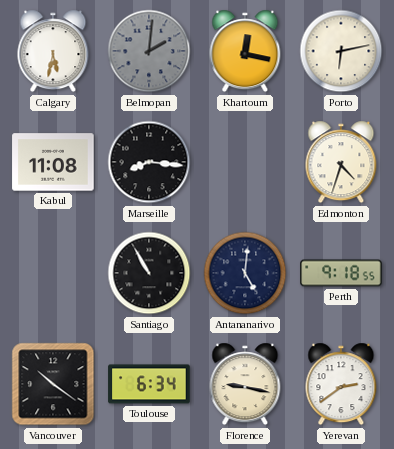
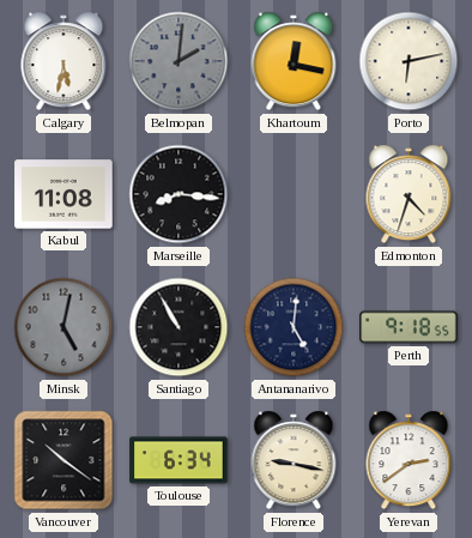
Minsk: none -> 5:02 (63, 327)
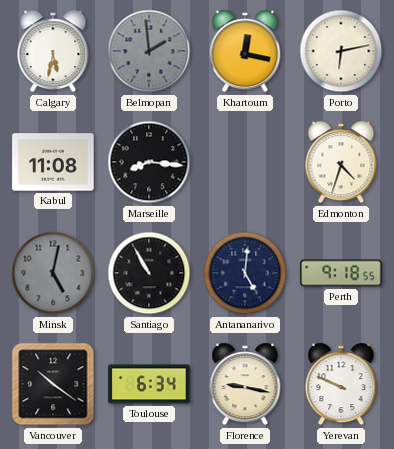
Belmopan: 2:01 -> 1:59 (149, 51)
Yerevan: 2:39 -> 9:49 (341, 384)
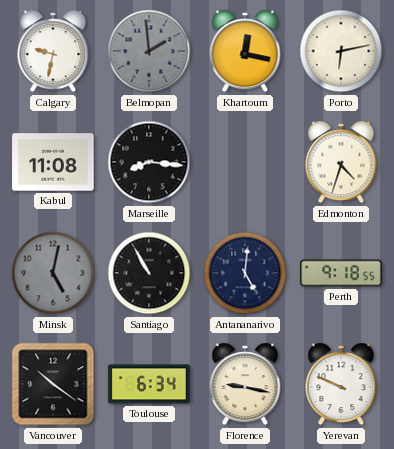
Calgary: 5:32 -> 9:32 (53, 51)
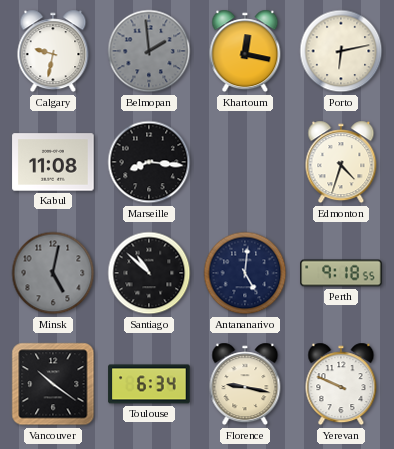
Santiago: 10:55 -> 10:52 (149, 273)
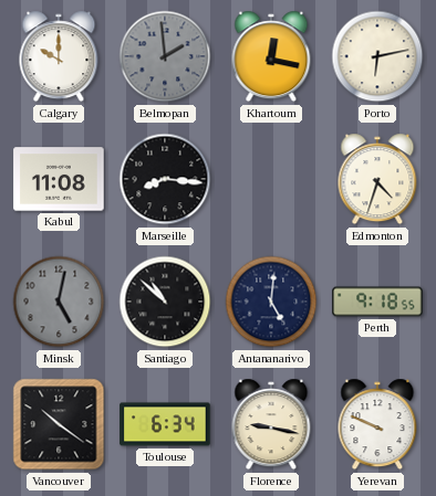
Calgary: 9:32 -> 10:00 (59, 56)
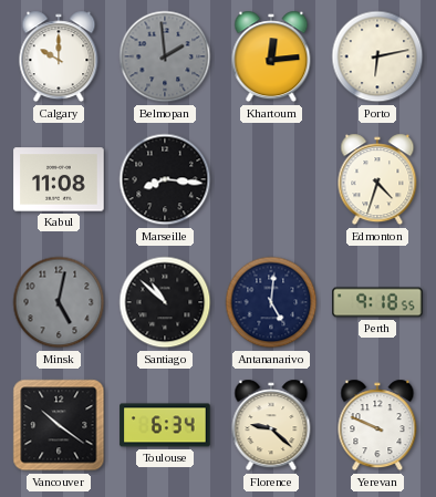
Khartoum: 12:17 -> 12:14 (271, 56)
Florence: 9:17 -> 9:22 (271, 425)
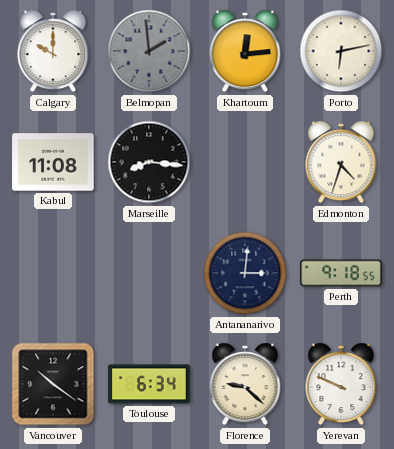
Minsk: 5:02 -> none (59, 302)
Santiago: 10:52 -> none (165, 302)
Antananarivo: 5:01 -> 3:01 (245, 273)
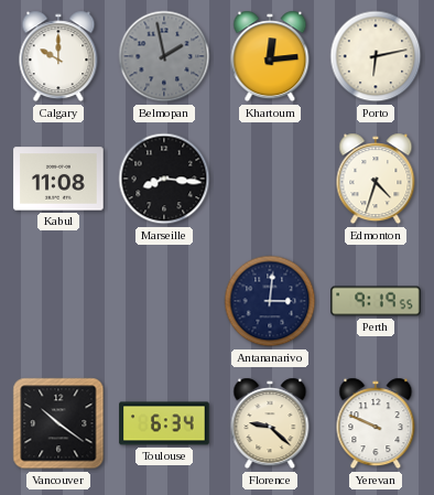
Belmopan: 1:59 -> 1:58 (164, 56)
Perth: 9:18 -> 9:19 (376, 301)
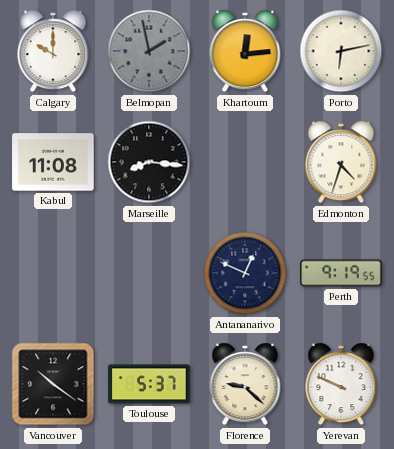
Antananarivo: 3:01 -> 12:49 (245, 273)
Toulouse: 6:34 -> 5:37 (149, 384)
